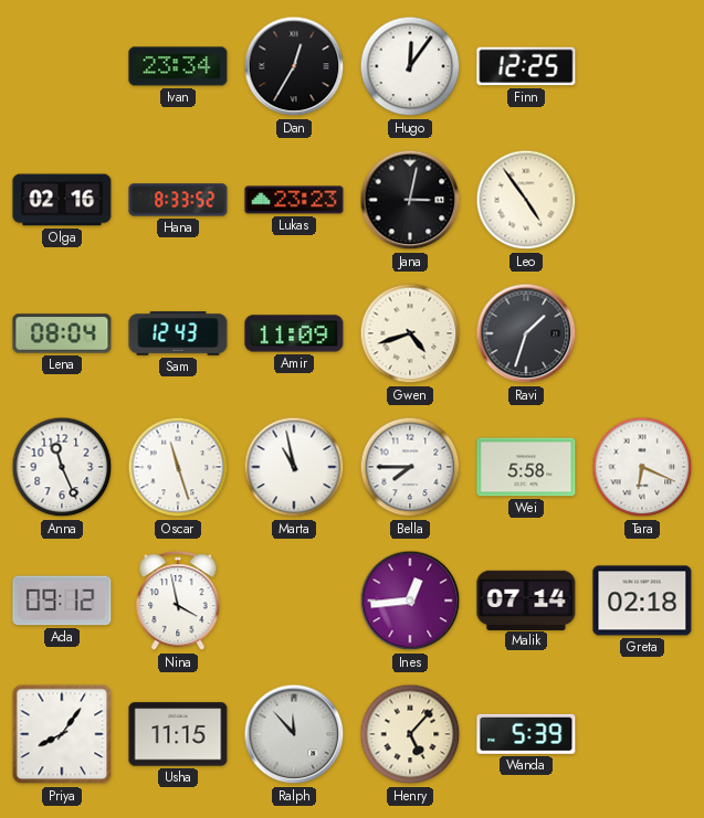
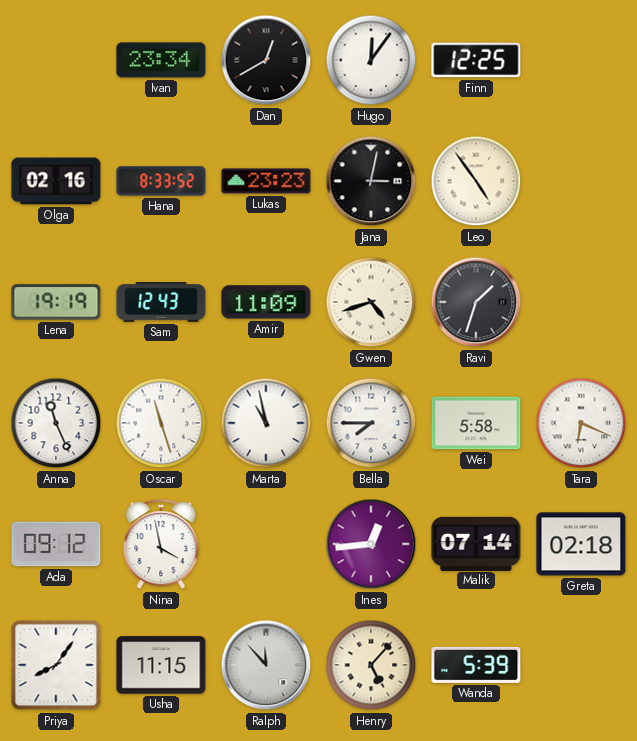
Dan: 12:35 -> 12:40 (266, 60)
Lena: 08:04 -> 19:19 (56, 302)
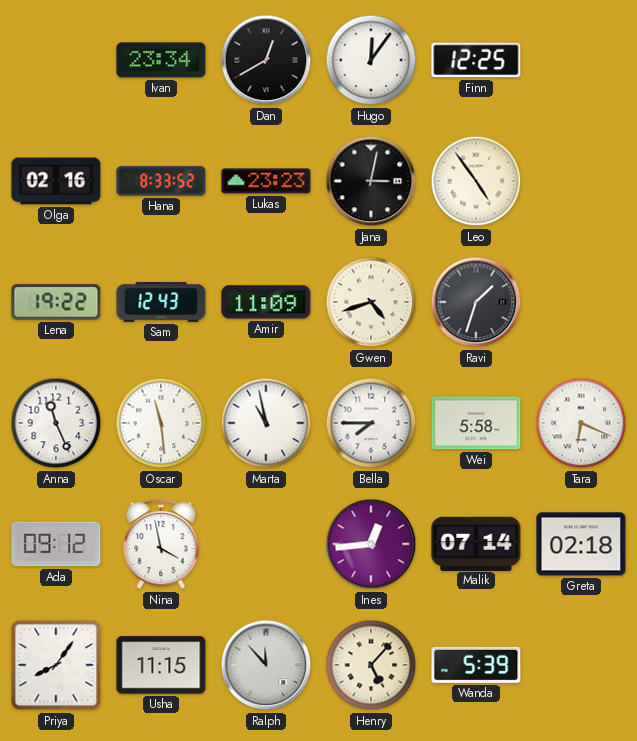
Lena: 19:19 -> 19:22 (56, 302)
Oscar: 11:27 -> 11:29 (161, 423)
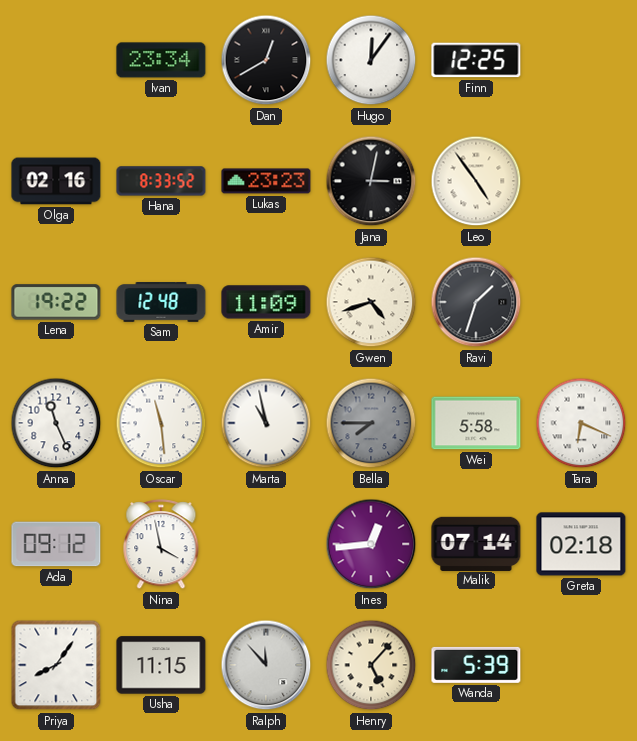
Sam: 12:43 -> 12:48 (161, 303)
Bella dial: white -> grey (371, 423)
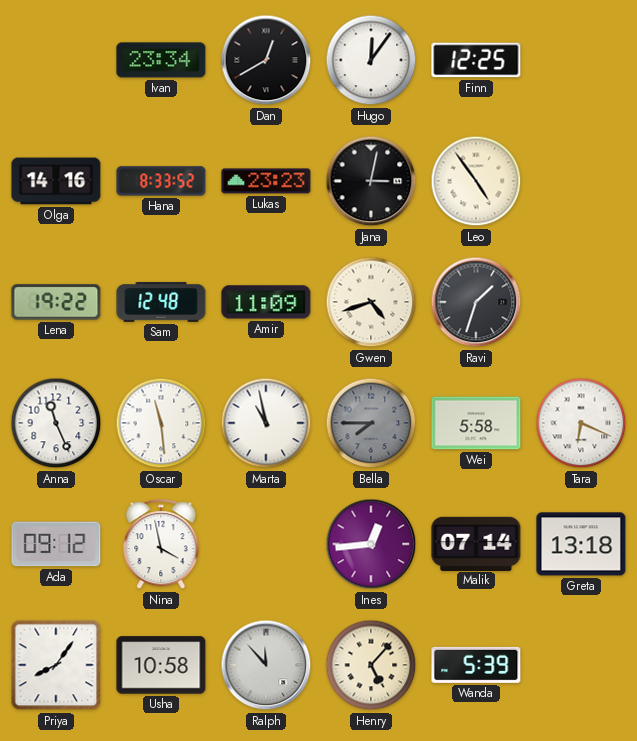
Olga: 02:16 -> 14:16 (56, 181)
Greta: 02:18 -> 13:18 (581, 544)
Usha: 11:15 -> 10:58 (161, 665)
